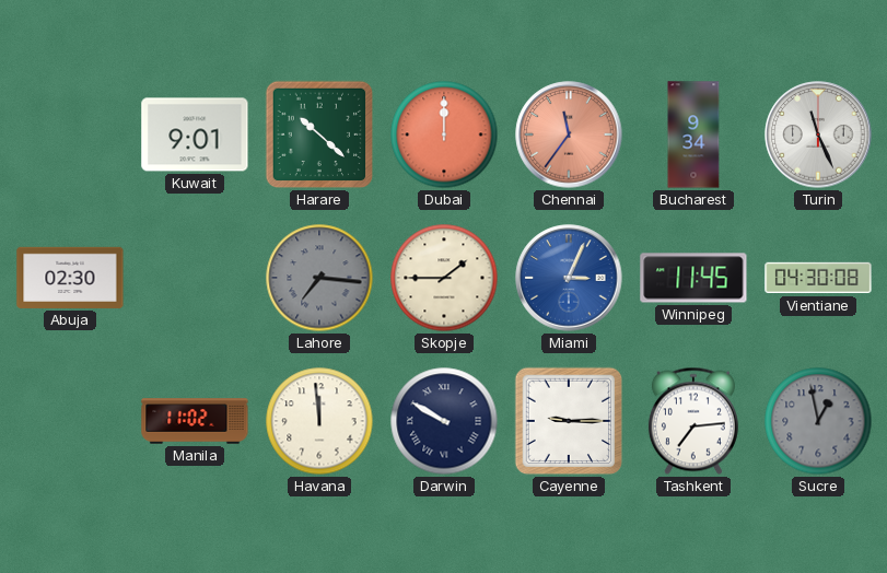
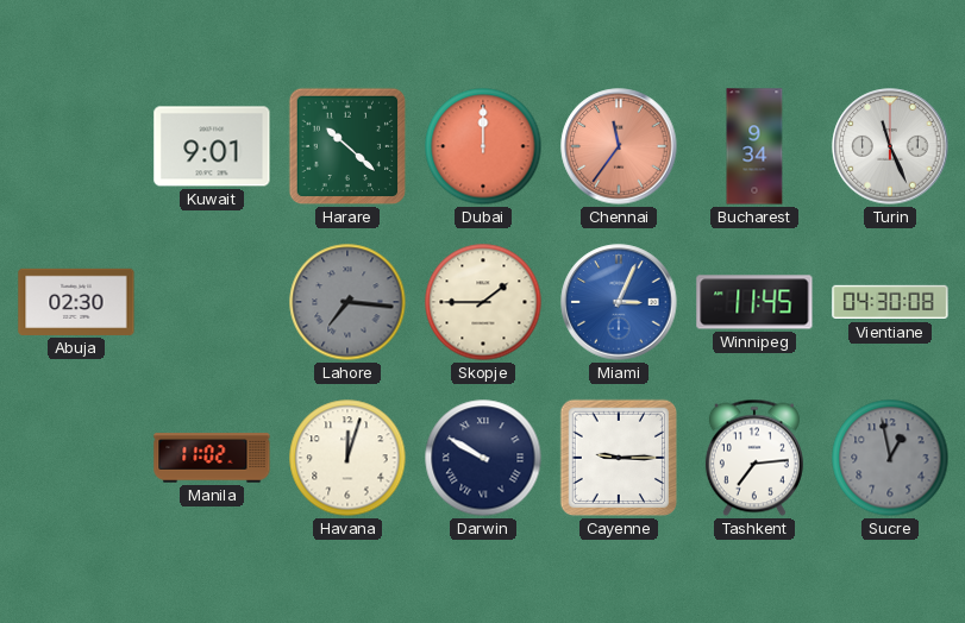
Havana: 11:59 -> 12:03 (347, 458)
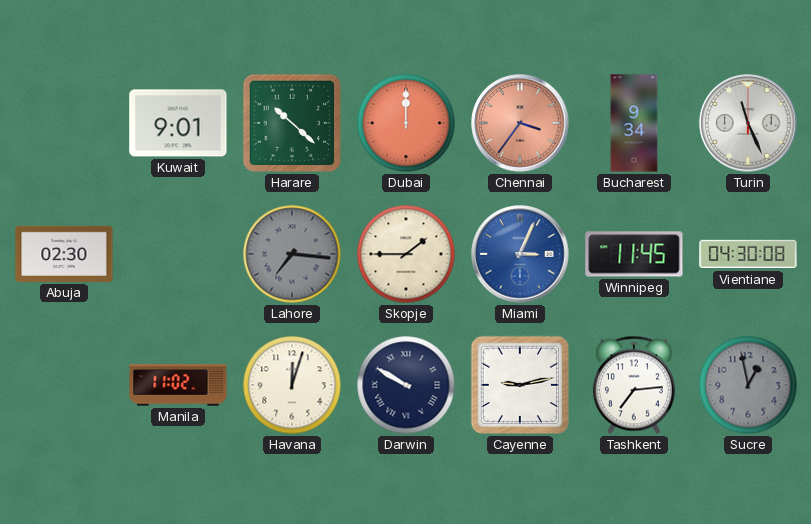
Chennai: 11:36 -> 3:36 (520, 123)
Cayenne: 9:15 -> 9:13 (520, 385)
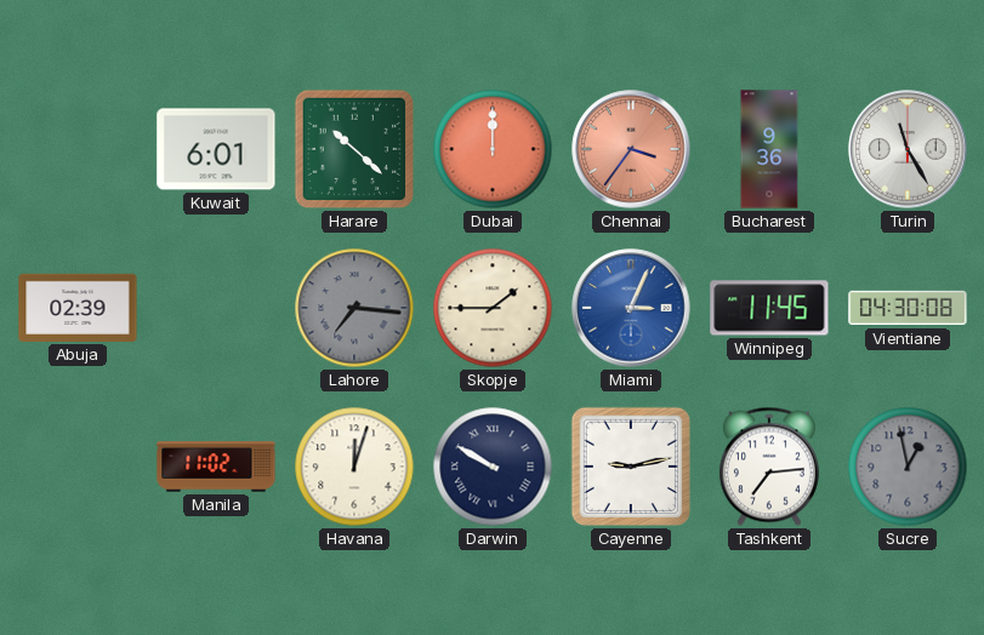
Kuwait: 9:01 -> 6:01 (216, 149)
Bucharest: 9:34 -> 9:36 (769, 149)
Turin: 11:26 -> 11:25 (908, 149)
Abuja: 02:30 -> 02:39 (78, 308)
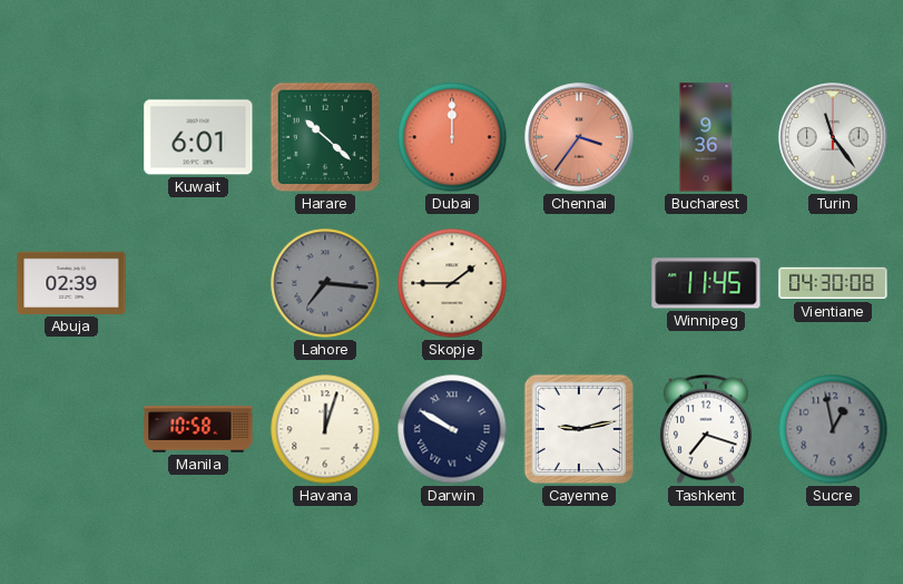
Turin: 11:25 -> 11:24 (833, 137)
Miami: 3:04 -> none (631, 308)
Manila: 11:02 -> 10:58 (198, 429)
Tashkent: 7:14 -> 7:18 (706, 429)
